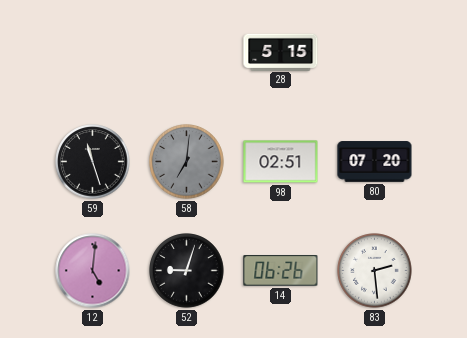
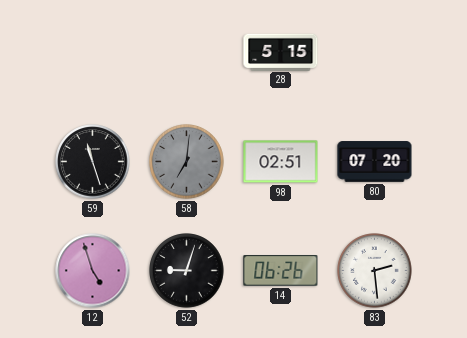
12: 5:01 -> 4:57 (93, 271)
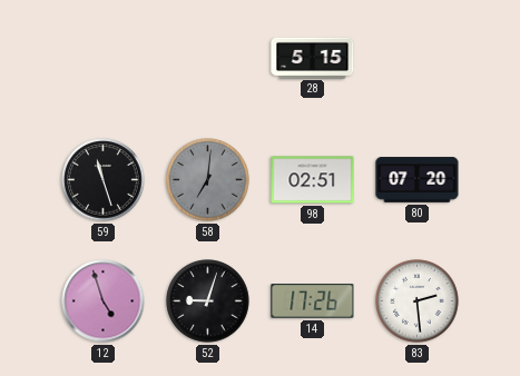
14: 06:26 -> 17:26 (313, 301)
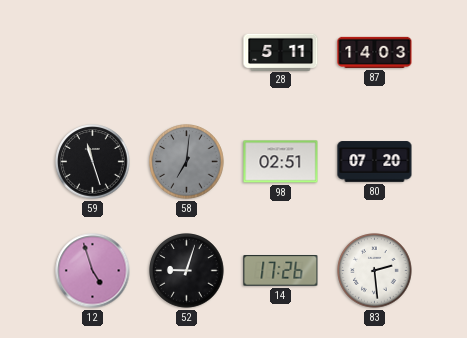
28: 5:15 -> 5:11 (281, 52)
87: none -> 14:03 (375, 52)
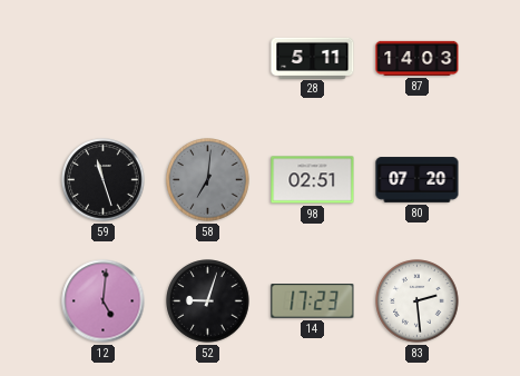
12: 4:57 -> 5:01 (104, 301)
14: 17:26 -> 17:23 (313, 301)
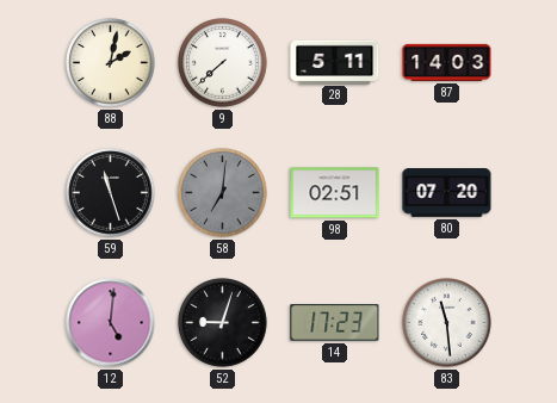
88: none -> 2:02 (111, 63)
9: none -> 7:38 (223, 63)
83: 2:29 -> 11:29 (447, 323)
